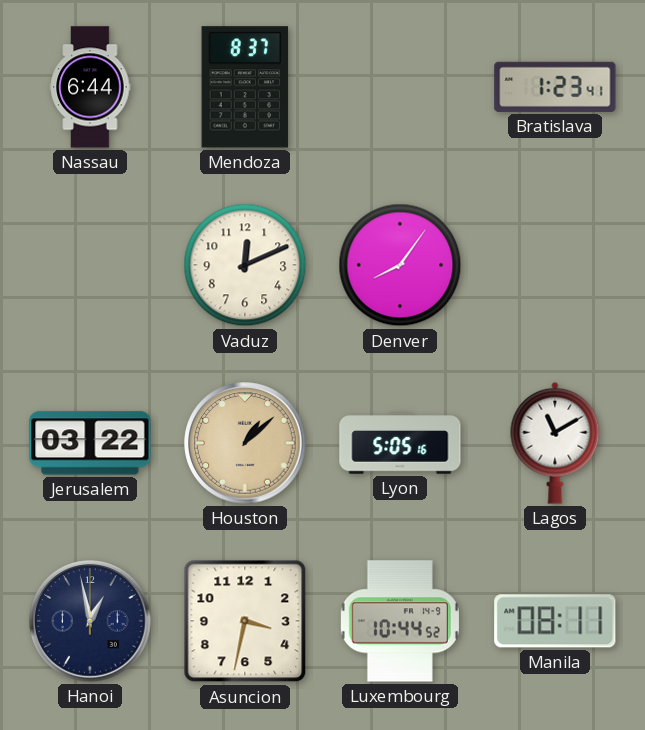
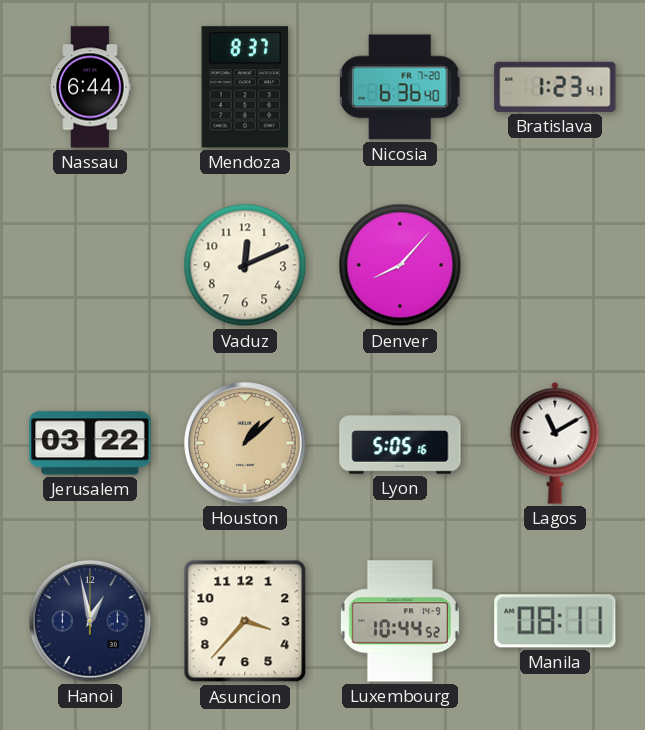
Nicosia: none -> 6:36 (400, 87)
Denver: 8:06 -> 8:07 (400, 265)
Asuncion: 3:32 -> 3:37 (245, 621)
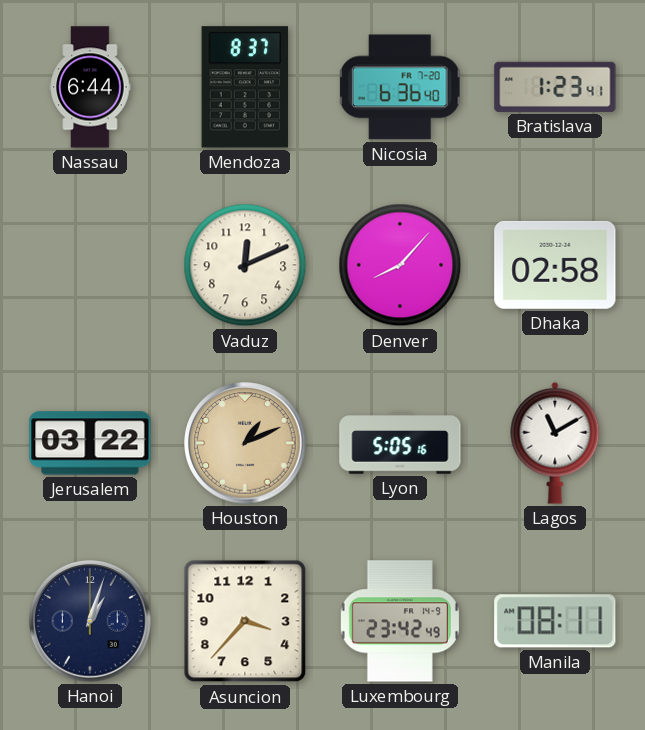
Dhaka: none -> 02:58 (555, 265)
Houston: 1:08 -> 1:11 (245, 443)
Hanoi: 12:58 -> 1:03 (90, 621)
Luxembourg: 10:44 -> 23:42 (400, 621)
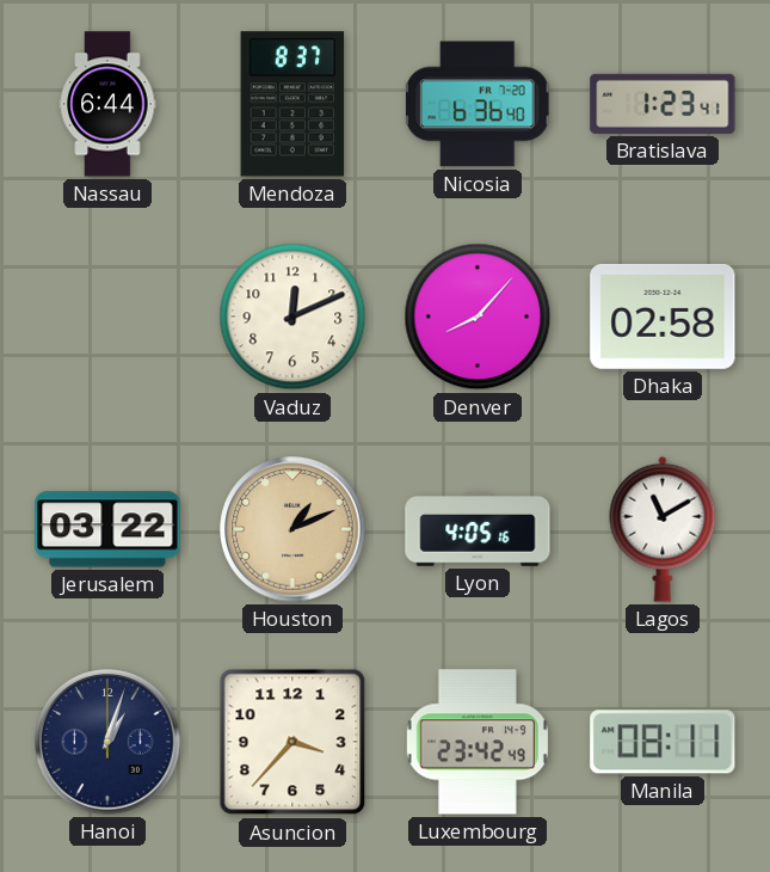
Lyon: 5:05 -> 4:05 (478, 529)
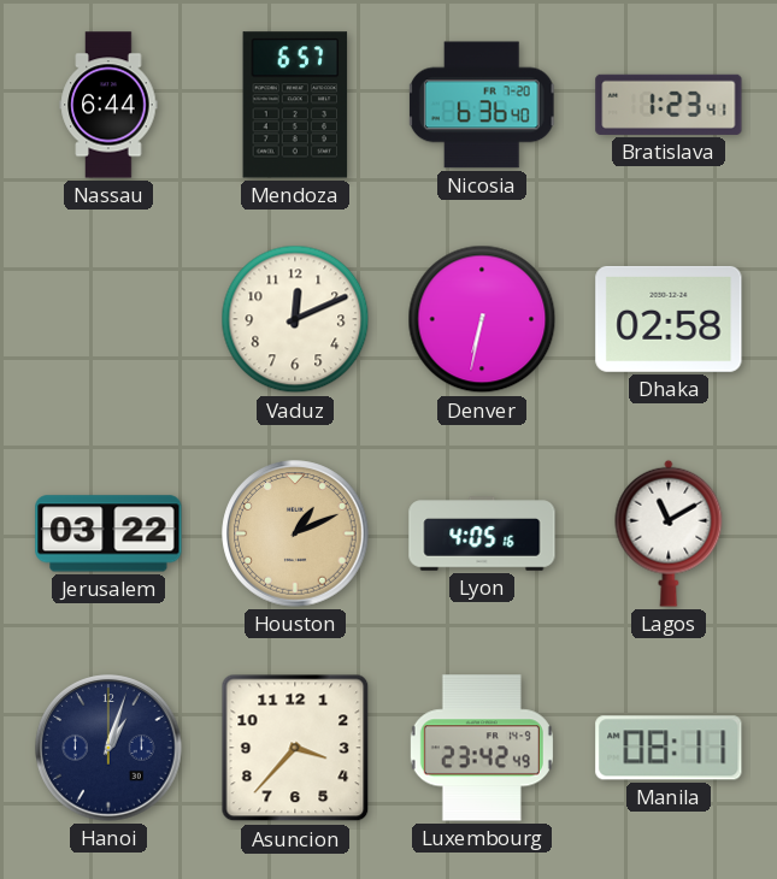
Mendoza: 8:37 -> 6:57 (295, 105)
Denver: 8:07 -> 6:32 (482, 319)
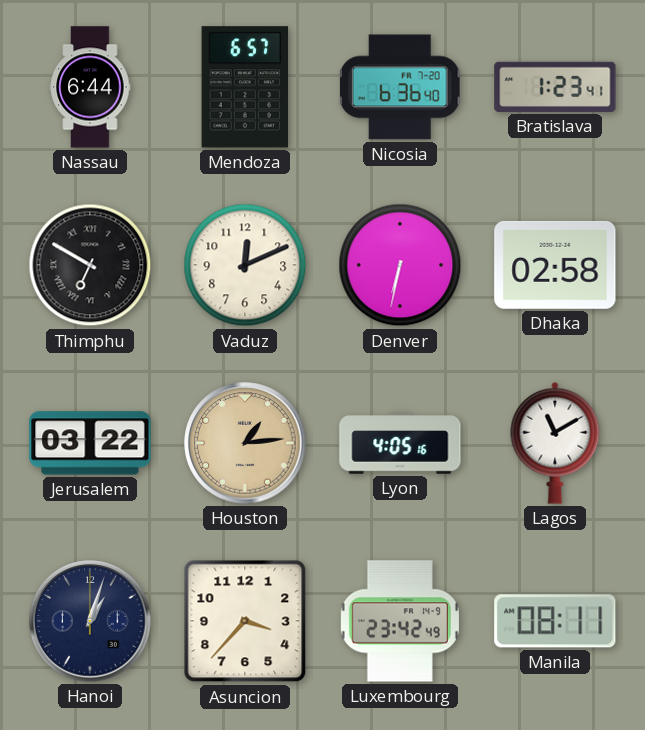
Thimphu: none -> 6:50 (90, 265)
Houston: 1:11 -> 1:14 (245, 443)
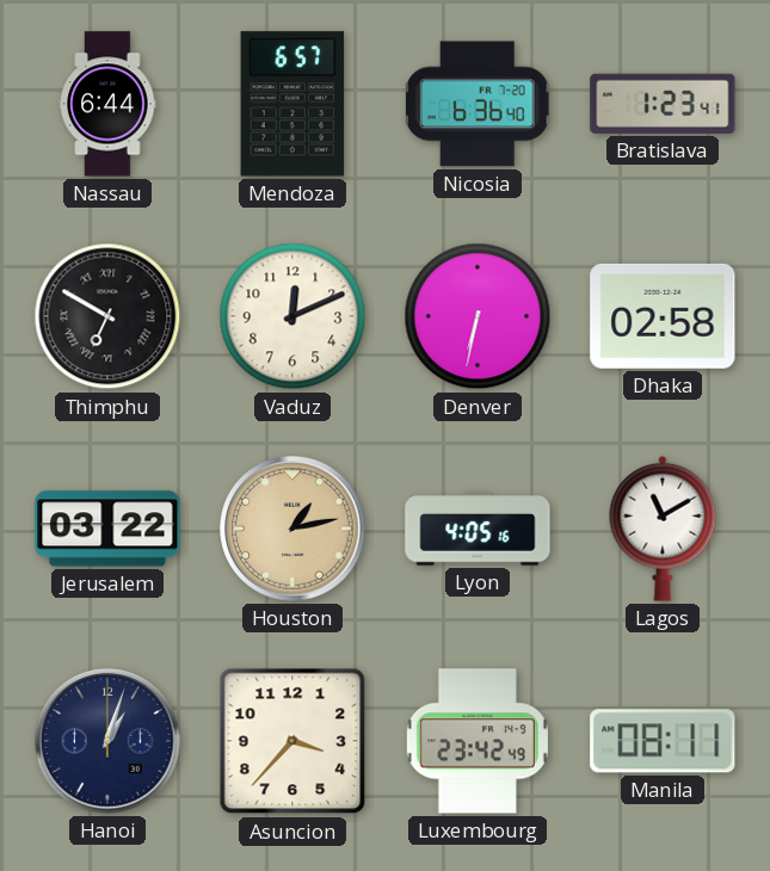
Houston: 1:14 -> 1:13 (292, 529)
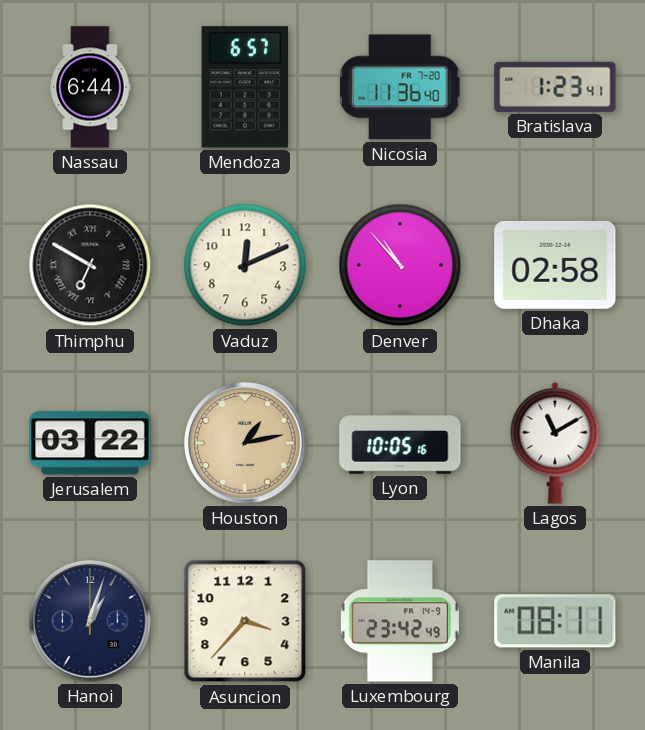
Nicosia: 6:36 -> 11:36 (400, 87)
Denver: 6:32 -> 10:53 (400, 265)
Lyon: 4:05 -> 10:05 (400, 443)
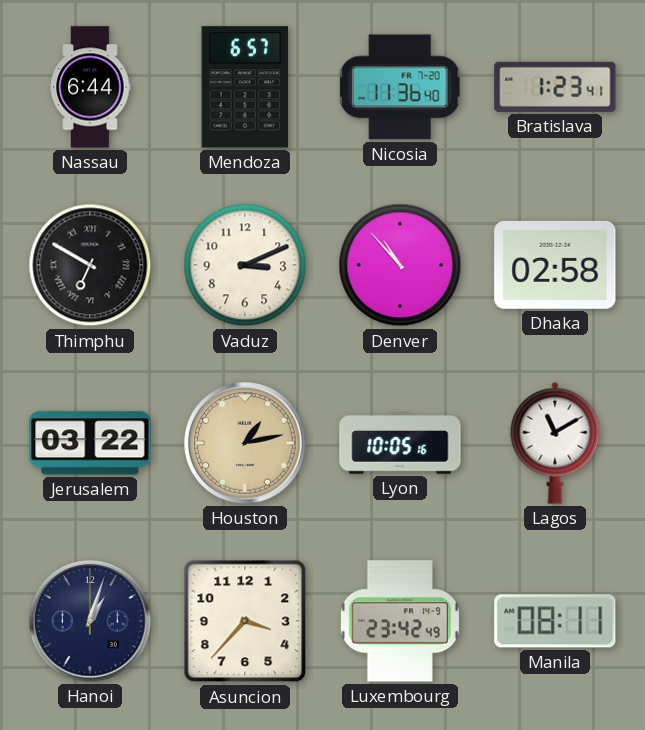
Vaduz: 12:11 -> 3:11 (245, 265)
